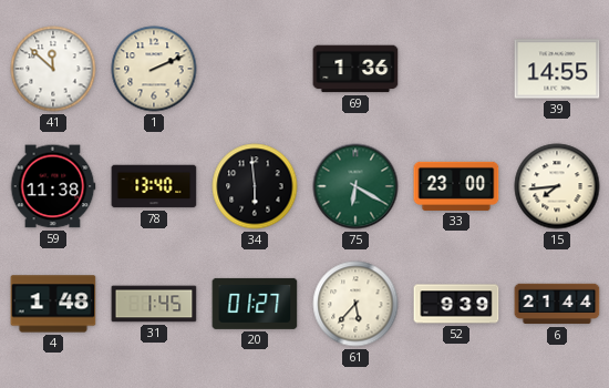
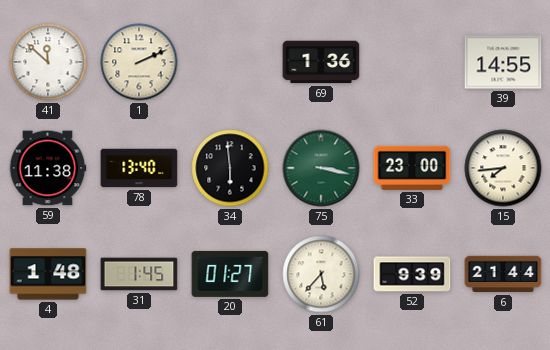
75: 6:20 -> 3:17 (321, 168)
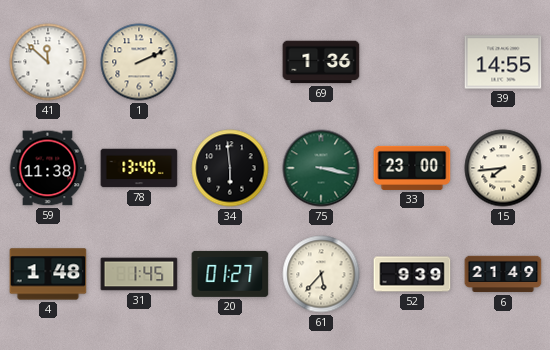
6: 21:44 -> 21:49 (503, 274)
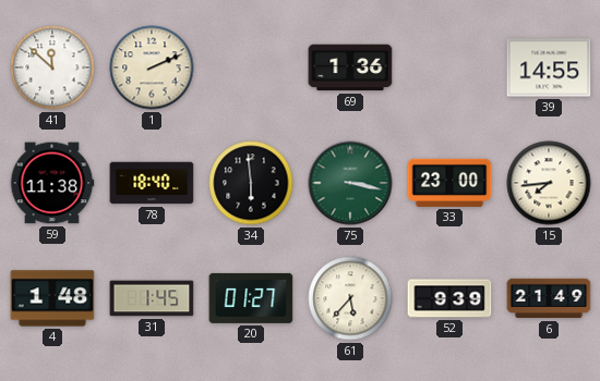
78: 13:40 -> 18:40 (152, 183)
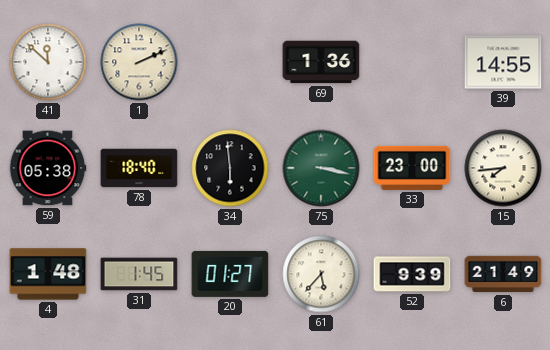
59: 11:38 -> 05:38 (48, 168)
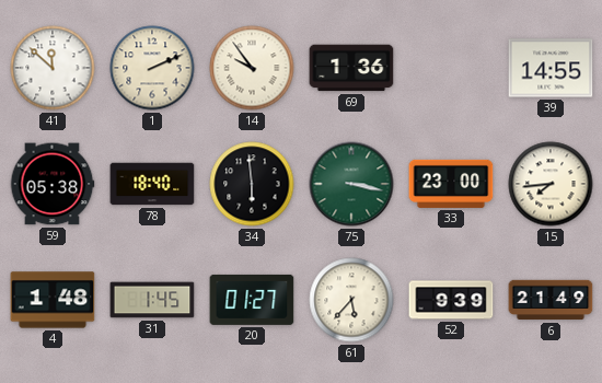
14: none -> 9:54 (252, 68)
